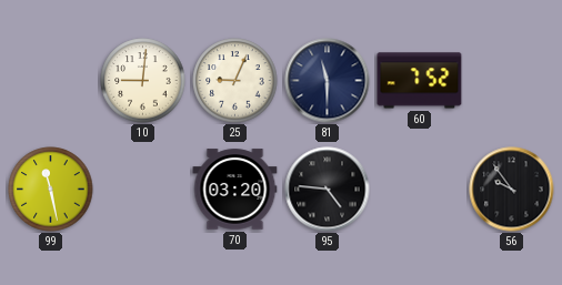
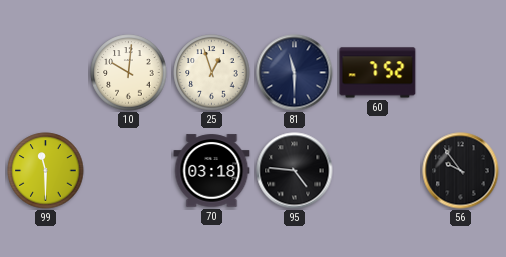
10: 9:01 -> 10:01 (129, 73)
25: 9:04 -> 12:57 (212, 73)
99: 11:28 -> 11:30 (46, 171)
70: 03:20 -> 03:18 (212, 171)
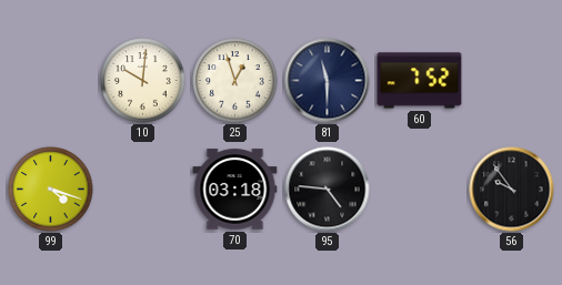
99: 11:30 -> 4:18 (51, 190)
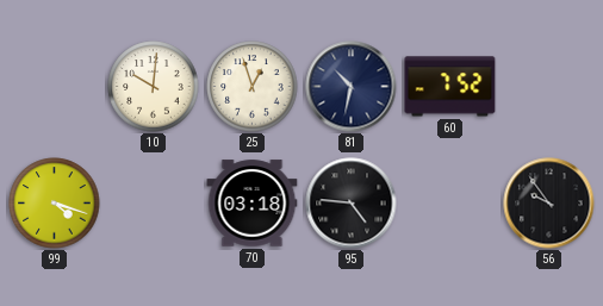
81: 11:30 -> 10:32 (352, 87)
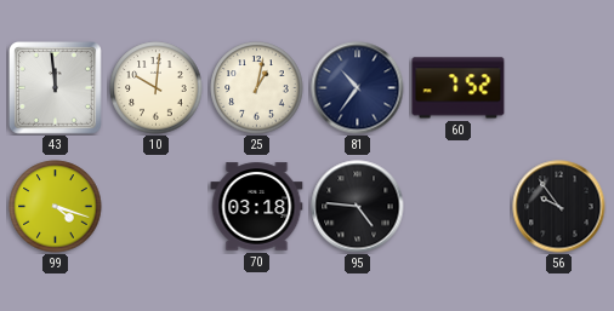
43: none -> 11:59 (56, 88)
25: 12:57 -> 1:02 (257, 88)
81: 10:32 -> 10:36 (358, 88)
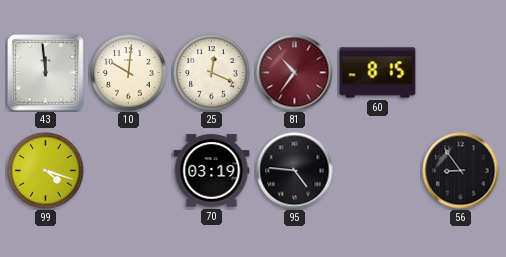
25: 1:02 -> 12:19 (212, 73)
81 dial: navy -> burgundy (295, 73)
60: 7:52 -> 8:15 (378, 73)
70: 03:18 -> 03:19 (212, 171)
56: 9:54 -> 8:54 (461, 171)
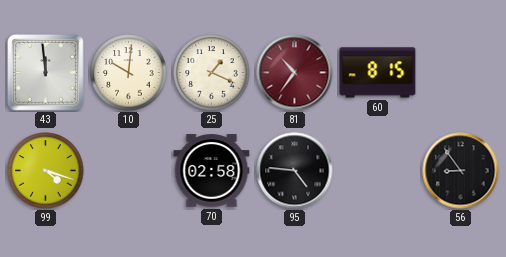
25: 12:19 -> 1:19 (212, 73)
70: 03:19 -> 02:58 (212, 171)
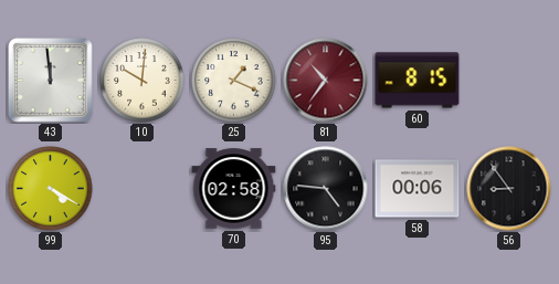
99: 4:18 -> 4:20 (51, 189)
58: none -> 00:06 (418, 189)
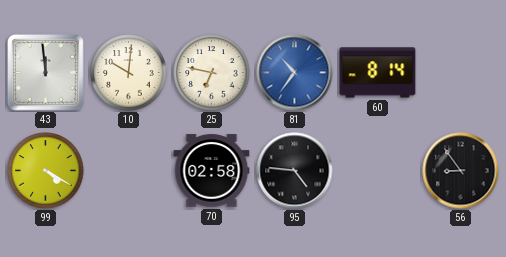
25: 1:19 -> 6:47 (212, 73)
81 dial: burgundy -> blue (295, 73)
60: 8:15 -> 8:14 (378, 73)
58: 00:06 -> none (418, 189)
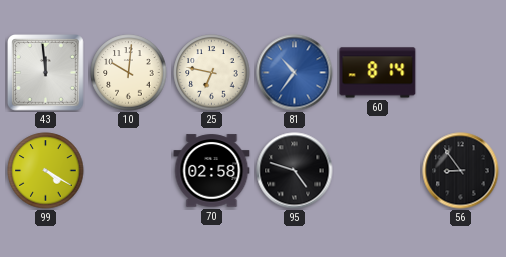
95: 4:46 -> 4:48 (295, 171)
